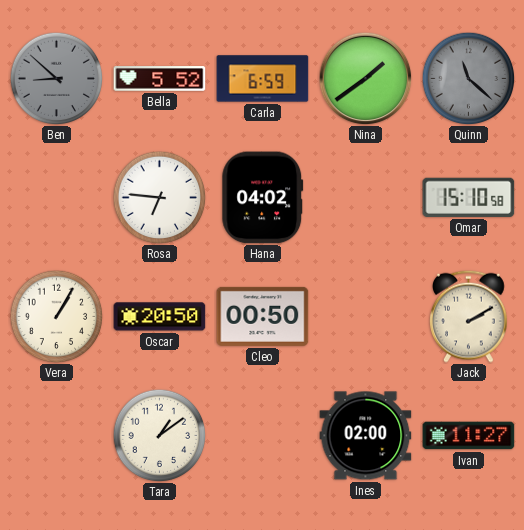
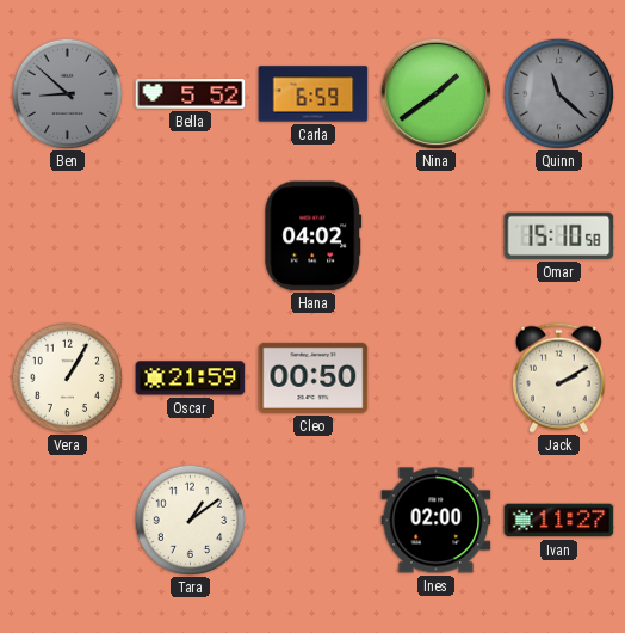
Rosa: 6:46 -> none (159, 197)
Oscar: 20:50 -> 21:59 (191, 379)
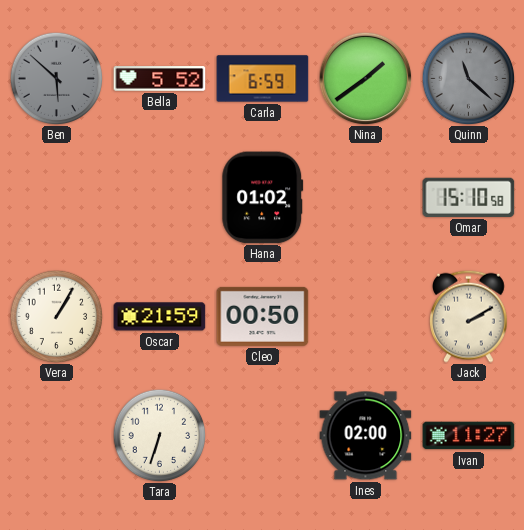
Ben: 8:52 -> 5:52 (56, 78)
Hana: 04:02 -> 01:02 (263, 198)
Tara: 1:09 -> 6:33 (159, 435)
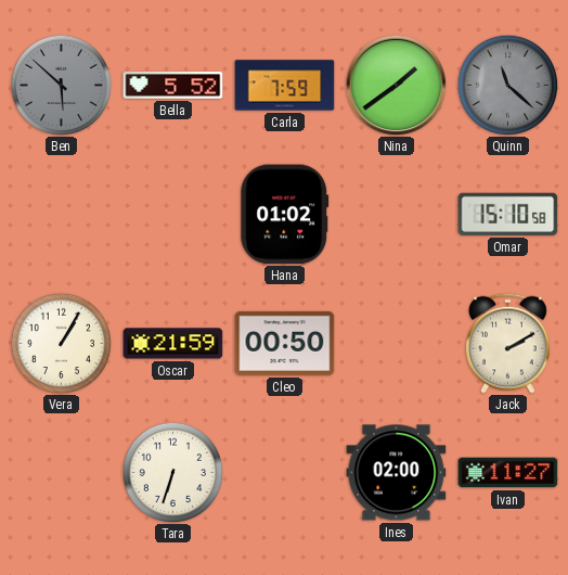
Carla: 6:59 -> 7:59 (285, 86)
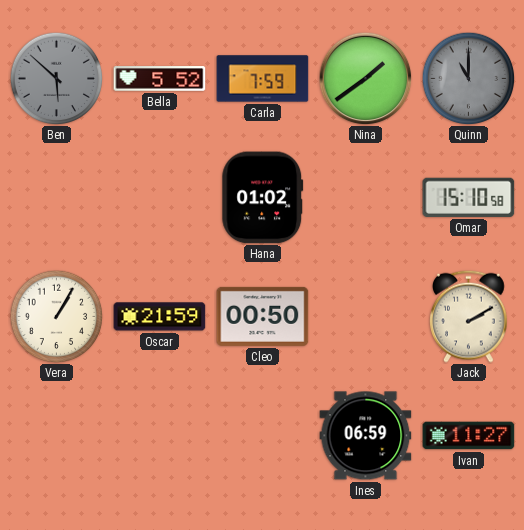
Quinn: 11:22 -> 11:00 (468, 78)
Tara: 6:33 -> none (172, 472)
Ines: 02:00 -> 06:59 (366, 436)
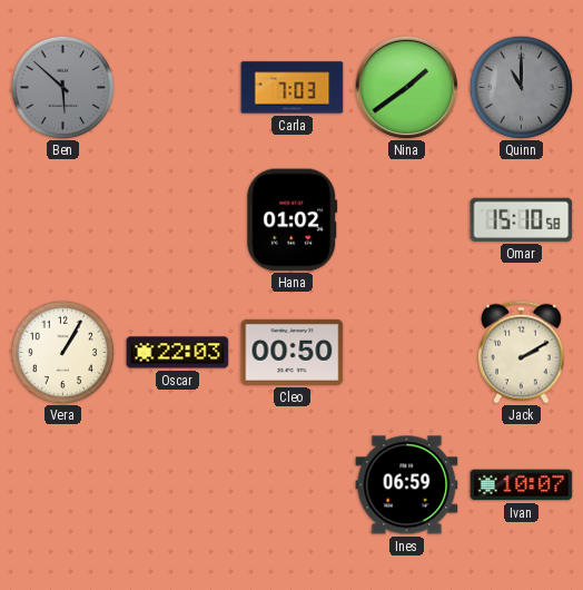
Bella: 5:52 -> none (160, 79)
Carla: 7:59 -> 7:03 (293, 88)
Oscar: 21:59 -> 22:03 (178, 353)
Ivan: 11:27 -> 10:07 (522, 485)
